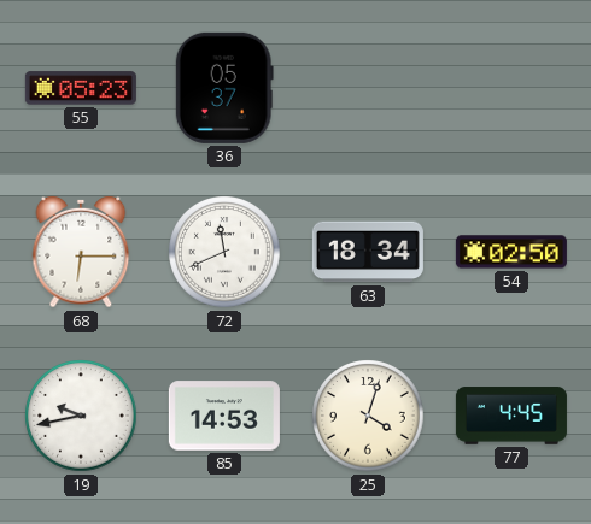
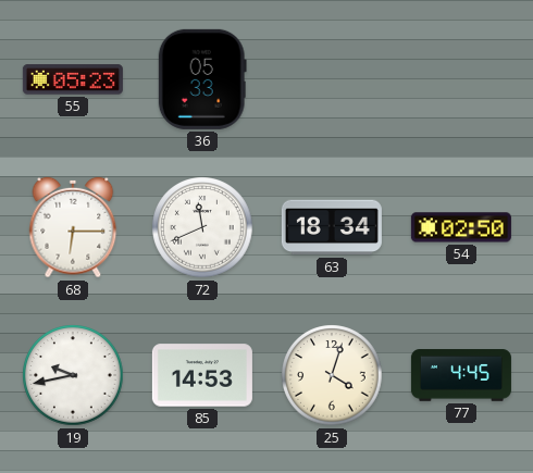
36: 05:37 -> 05:33 (202, 79)
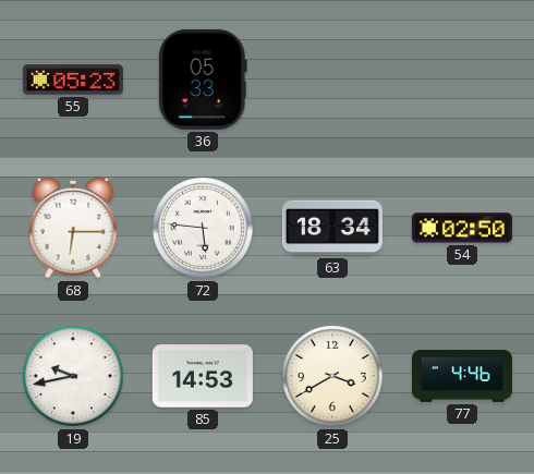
72: 11:41 -> 5:46 (203, 228)
25: 4:03 -> 3:40 (332, 376)
77: 4:45 -> 4:46 (462, 376)
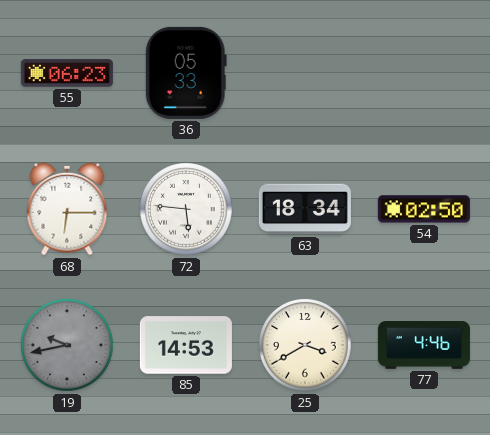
55: 05:23 -> 06:23 (67, 73)
19 dial: white -> grey (67, 345)
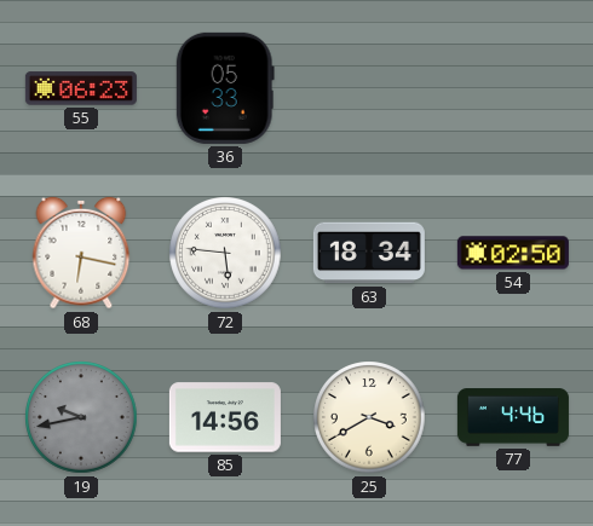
68: 6:15 -> 6:17 (81, 253)
85: 14:53 -> 14:56 (225, 417)
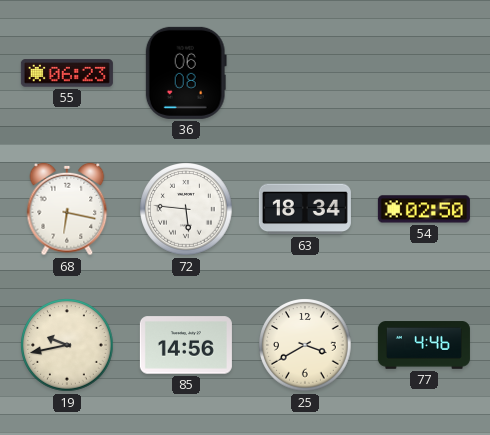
36: 05:33 -> 06:08 (186, 73)
19 dial: grey -> cream (67, 345)
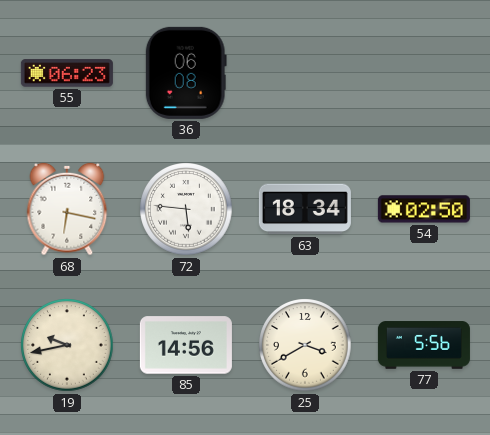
77: 4:46 -> 5:56 (424, 345)
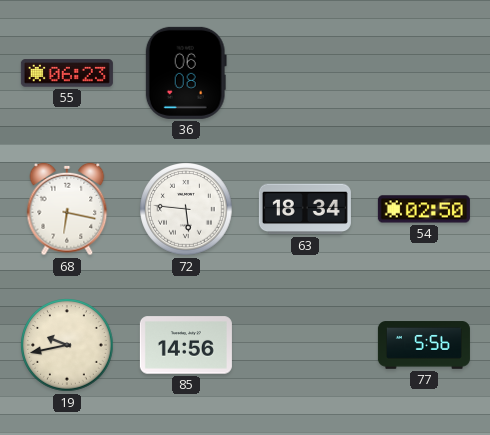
25: 3:40 -> none (305, 345)
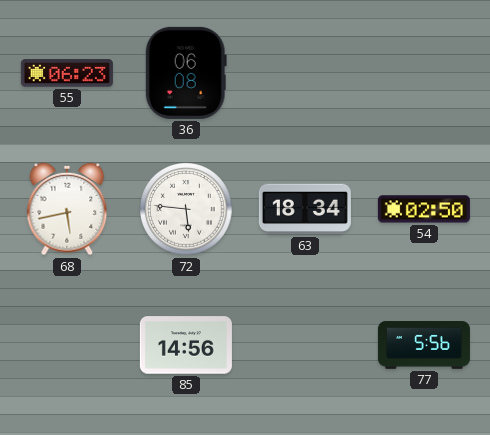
68: 6:17 -> 5:43 (67, 209)
19: 9:43 -> none (67, 345)
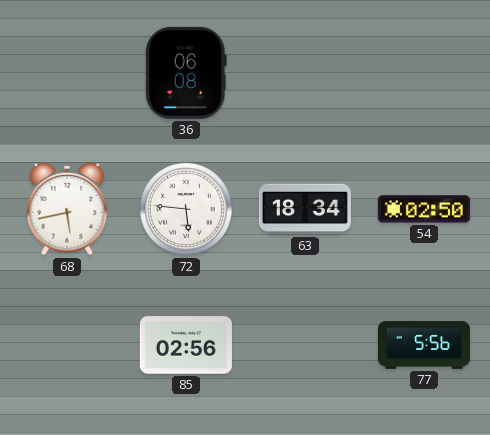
55: 06:23 -> none (67, 73)
85: 14:56 -> 02:56 (186, 345)
